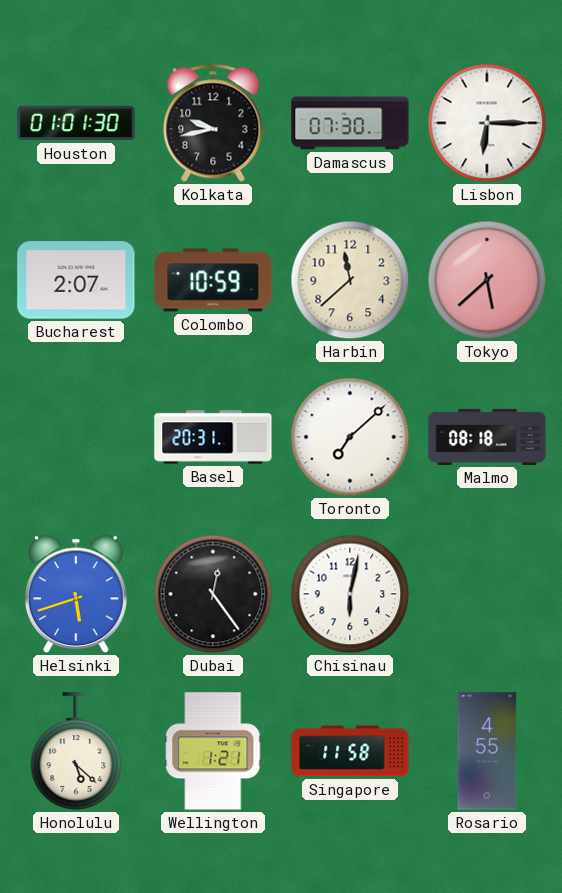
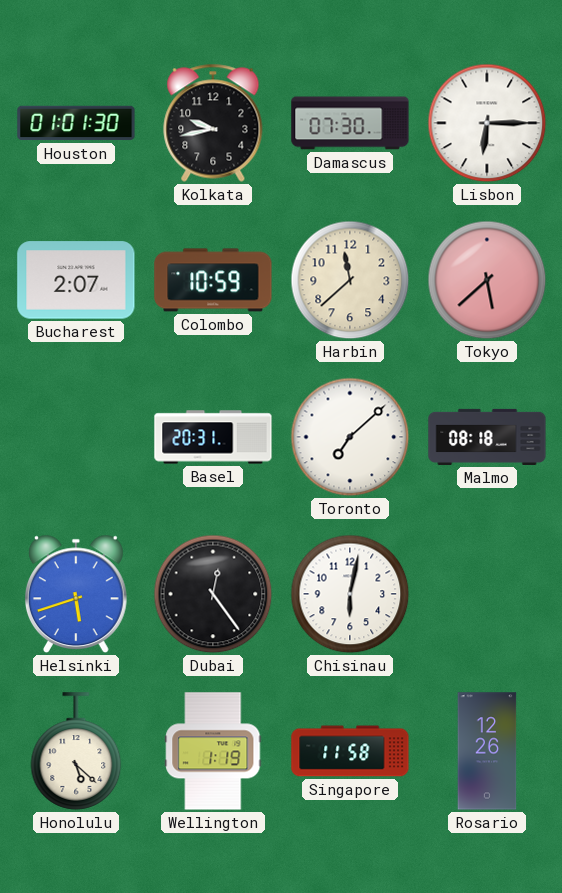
Wellington: 1:21 -> 1:19 (213, 751)
Rosario: 4:55 -> 12:26 (487, 751)
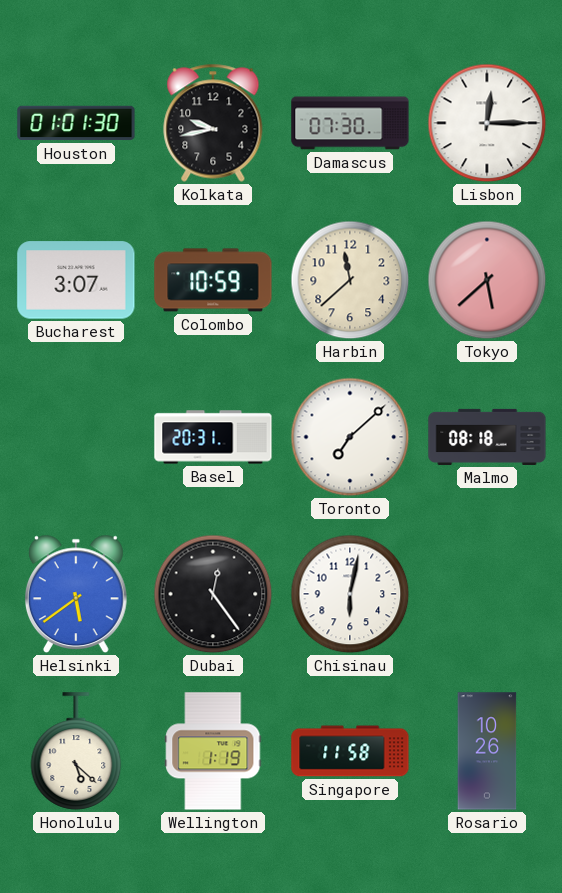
Lisbon: 6:15 -> 12:15 (487, 123)
Bucharest: 2:07 -> 3:07 (76, 280)
Helsinki: 5:42 -> 5:39 (77, 594)
Rosario: 12:26 -> 10:26 (487, 751)
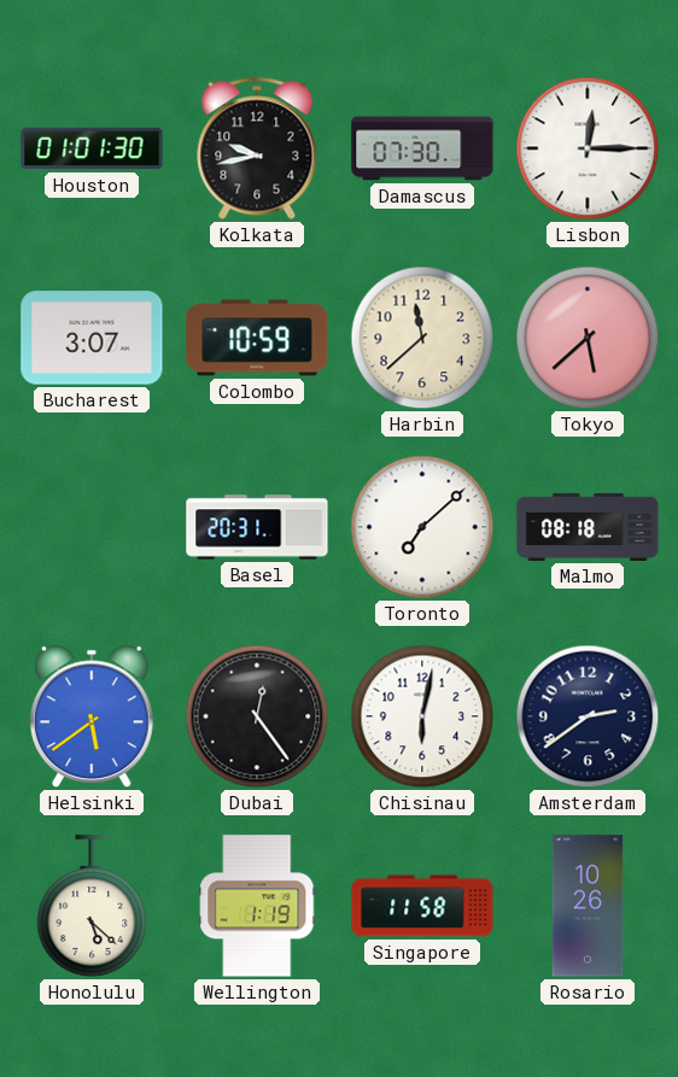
Amsterdam: none -> 2:39 (588, 716)
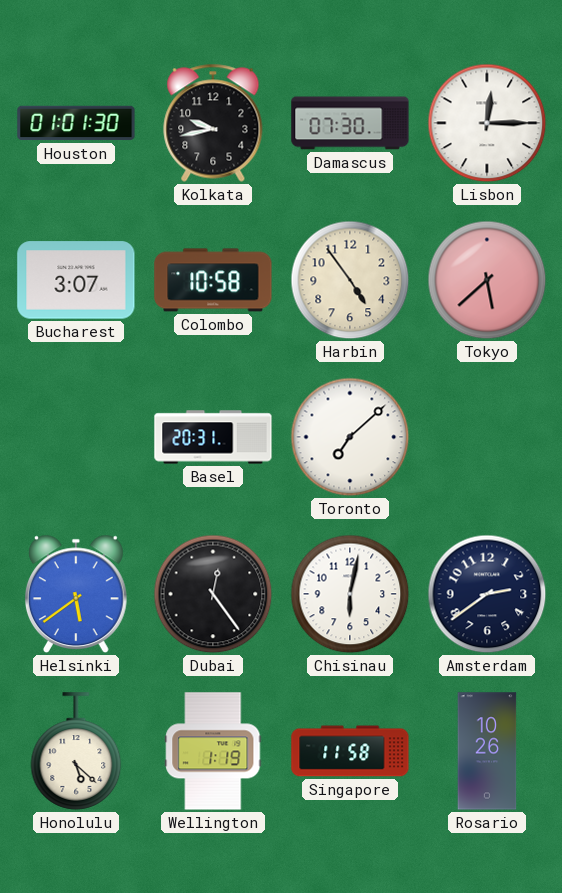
Colombo: 10:59 -> 10:58 (213, 280)
Harbin: 11:38 -> 4:54 (350, 280)
Malmo: 08:18 -> none (588, 527)
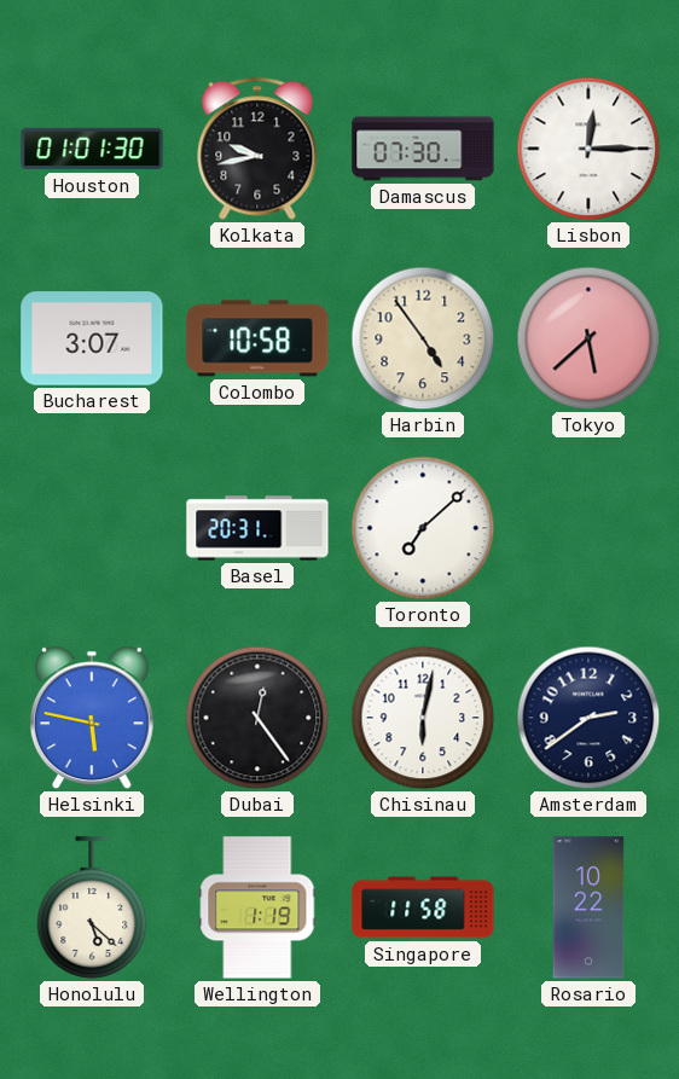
Helsinki: 5:39 -> 5:47 (93, 718)
Rosario: 10:26 -> 10:22 (588, 907)
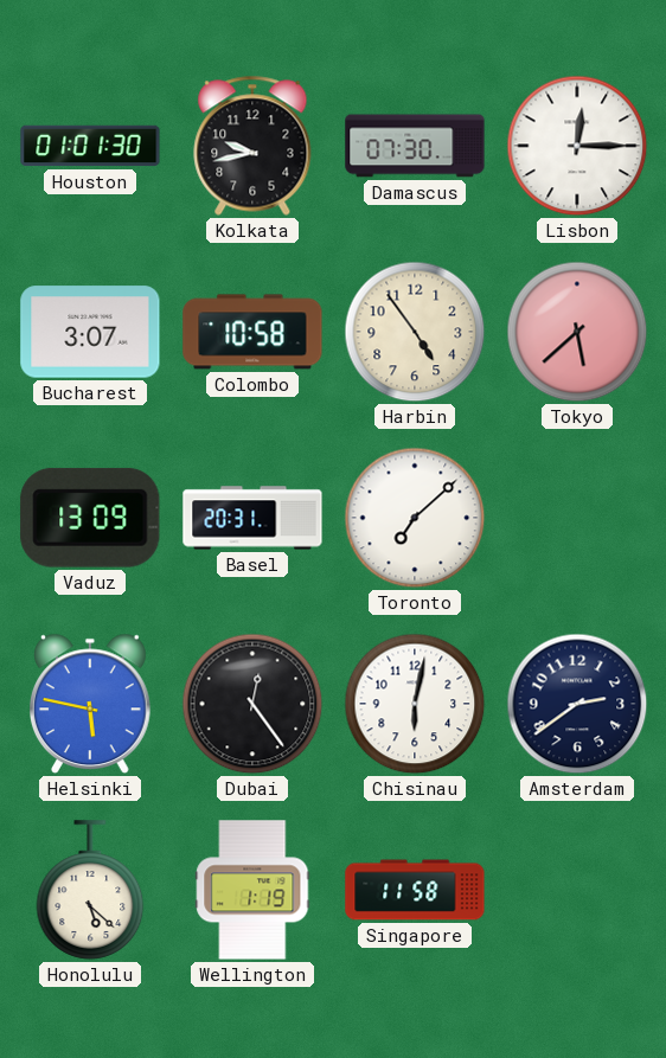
Vaduz: none -> 13:09 (90, 518)
Rosario: 10:22 -> none (588, 907)
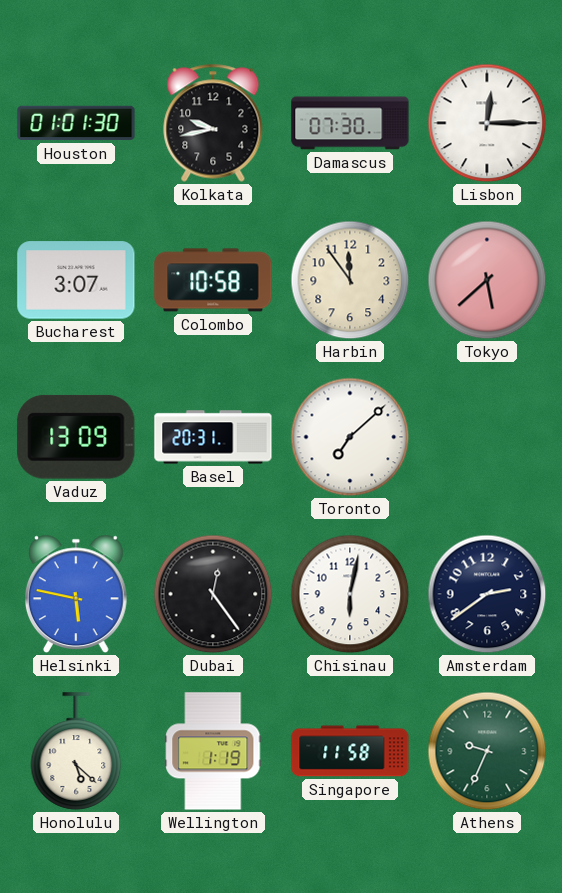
Harbin: 4:54 -> 11:54 (350, 280)
Athens: none -> 9:34 (487, 751)
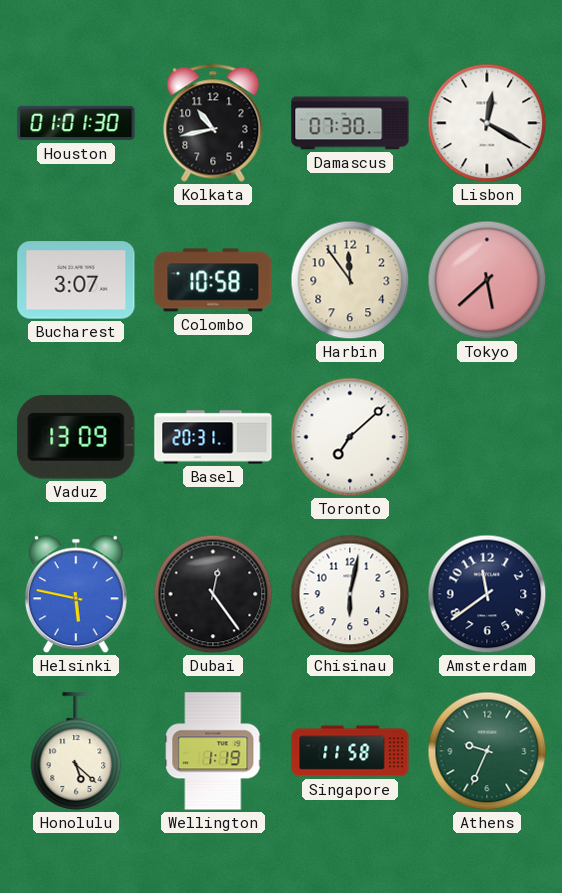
Kolkata: 9:43 -> 10:43 (213, 123)
Lisbon: 12:15 -> 12:20 (487, 123)
Amsterdam: 2:39 -> 11:39 (487, 594)
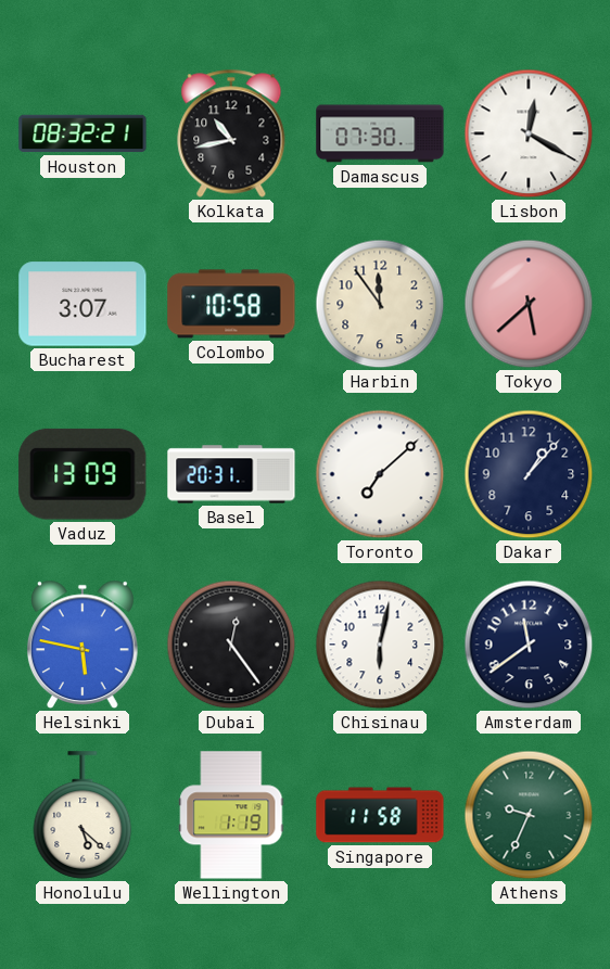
Houston: 01:01 -> 08:32 (82, 133)
Dakar: none -> 1:07 (529, 474)
